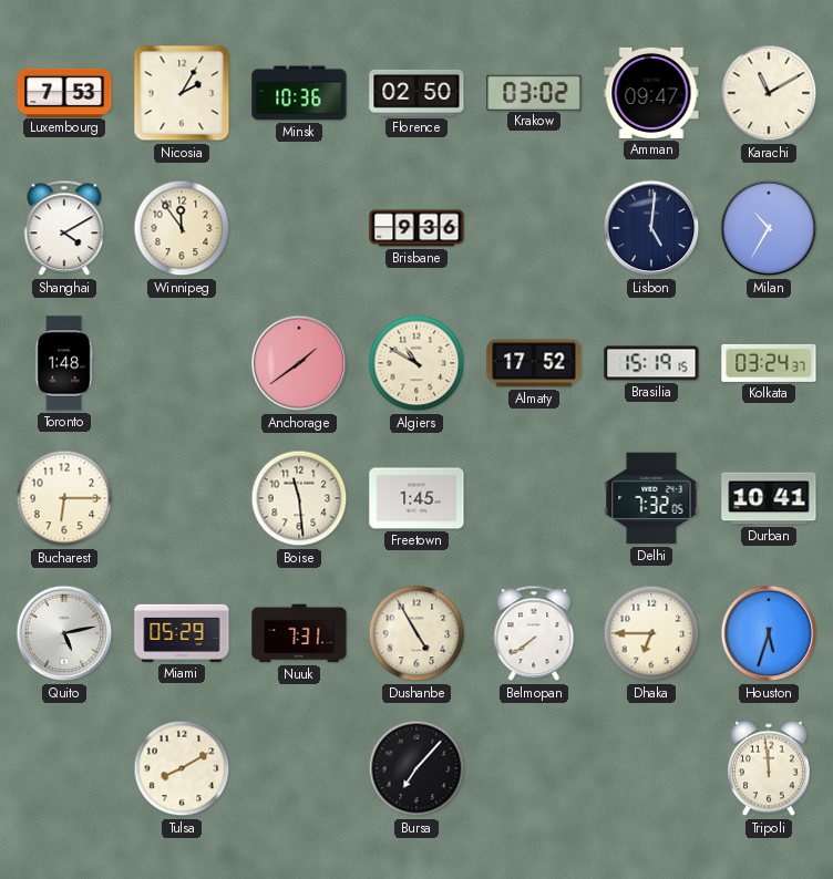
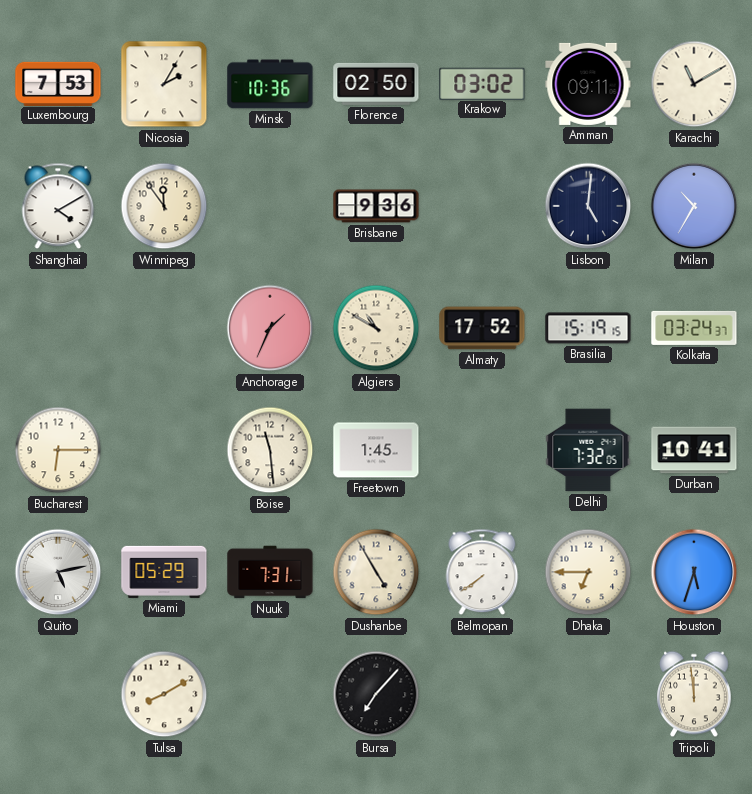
Amman: 09:47 -> 09:11 (588, 84)
Toronto: 1:48 -> none (64, 363)
Anchorage: 1:39 -> 1:34 (270, 328)
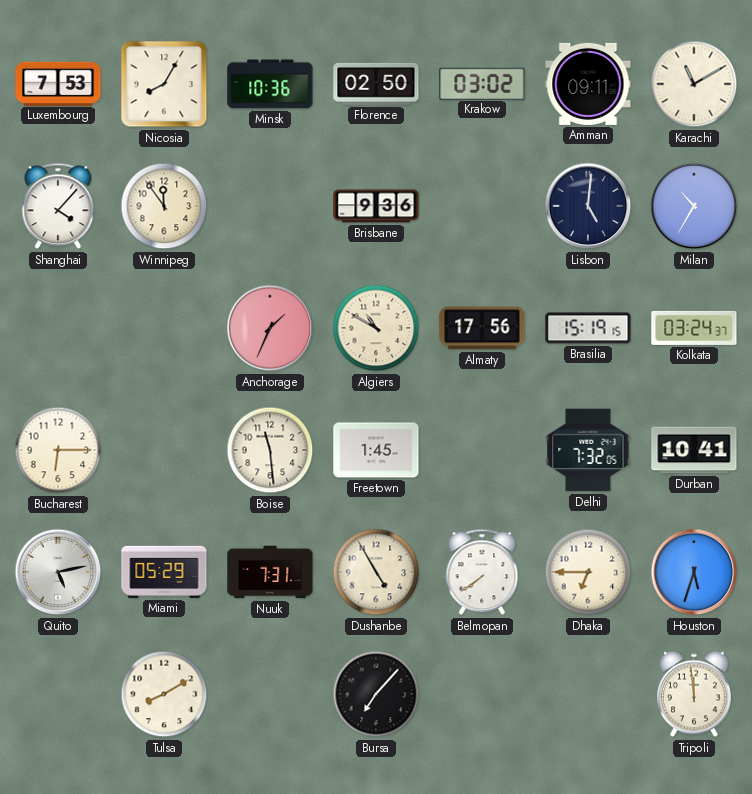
Nicosia: 2:05 -> 8:05 (164, 84)
Shanghai: 4:10 -> 4:07 (58, 206)
Almaty: 17:52 -> 17:56 (482, 328)
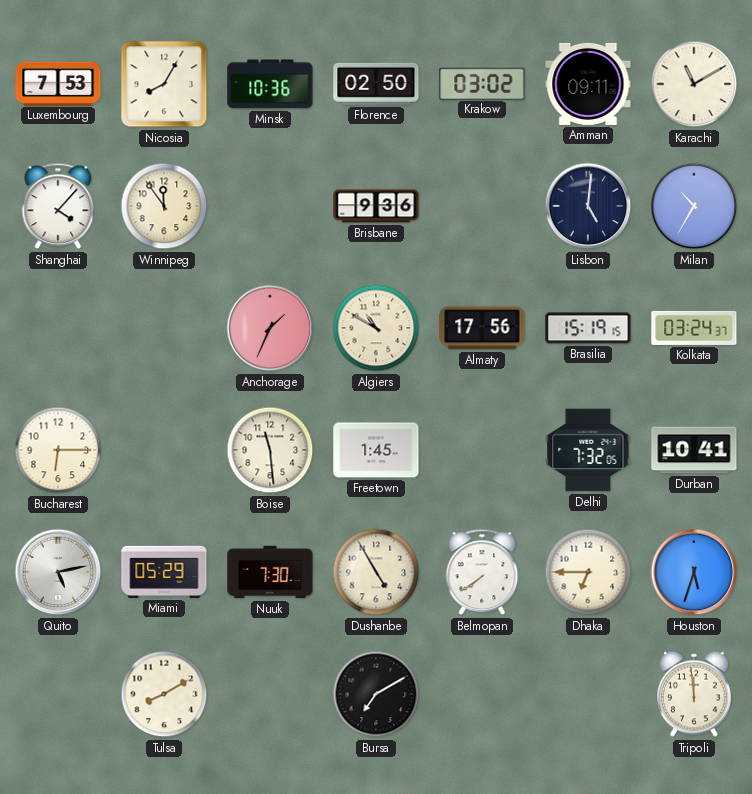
Nuuk: 7:31 -> 7:30 (270, 572)
Bursa: 7:07 -> 7:10 (376, 694)
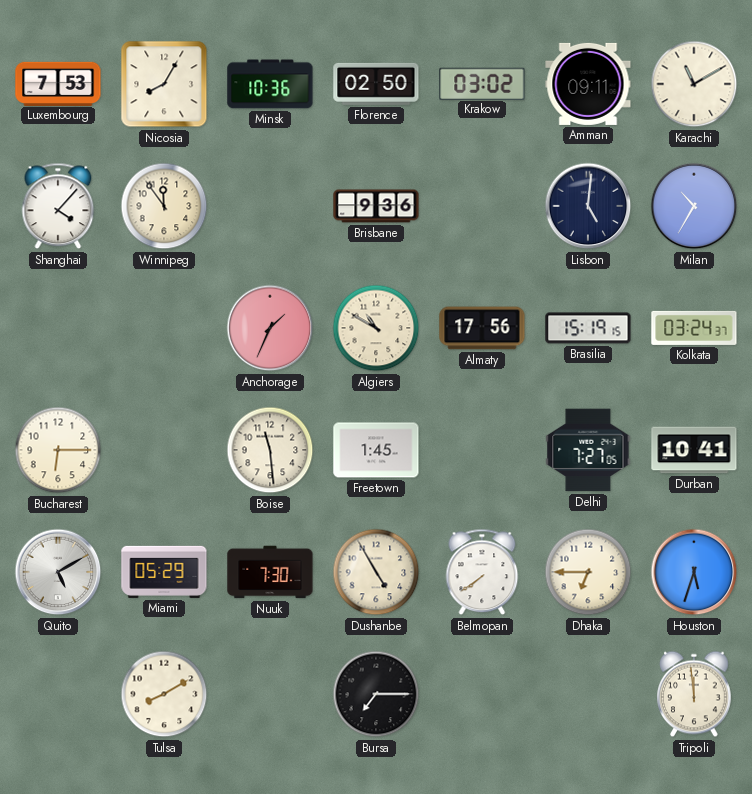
Delhi: 7:32 -> 7:27 (588, 450)
Quito: 5:13 -> 5:10 (58, 572)
Bursa: 7:10 -> 7:15 (376, 694)
